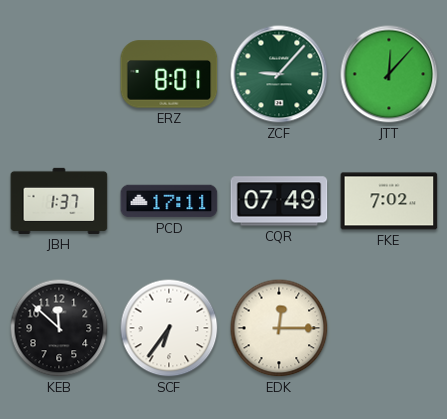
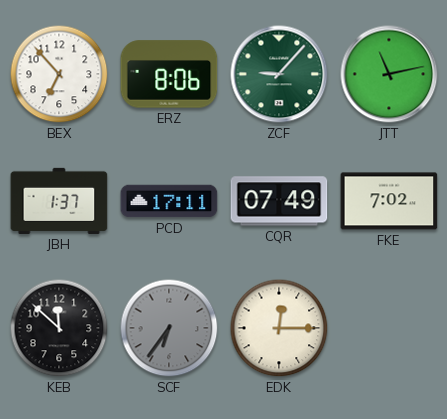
BEX: none -> 6:53 (59, 74)
ERZ: 8:01 -> 8:06 (169, 74)
JTT: 12:07 -> 11:13 (389, 74)
SCF dial: white -> grey (169, 328)
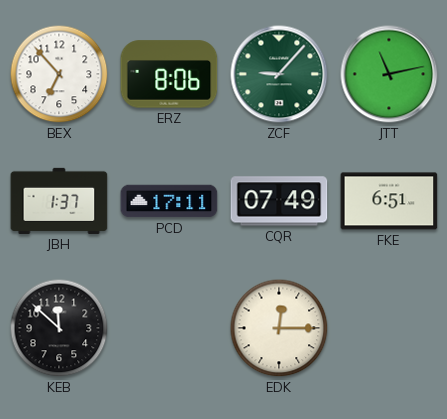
FKE: 7:02 -> 6:51 (389, 201)
SCF: 6:36 -> none (169, 328)
